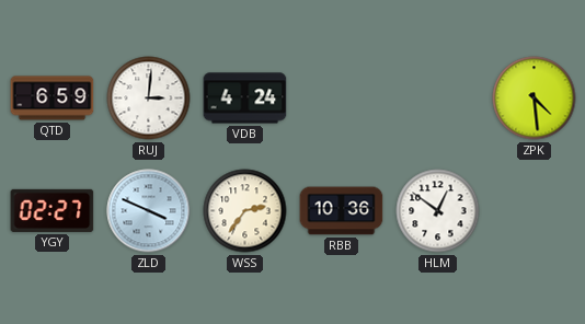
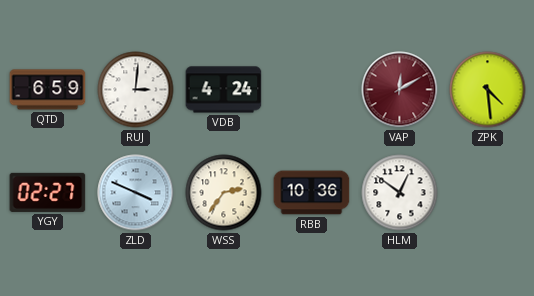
VAP: none -> 12:10 (400, 90)
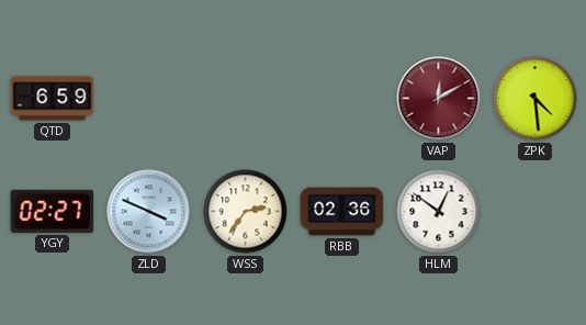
RUJ: 3:01 -> none (136, 90)
VDB: 4:24 -> none (224, 90)
RBB: 10:36 -> 02:36 (342, 212)
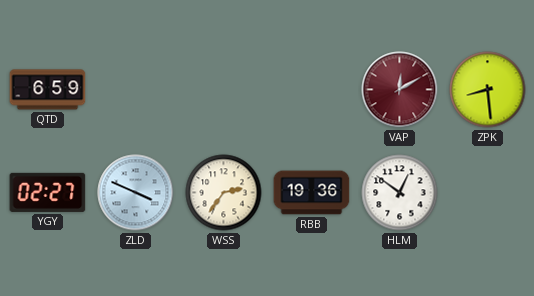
ZPK: 4:29 -> 8:29 (488, 90)
RBB: 02:36 -> 19:36 (312, 193)
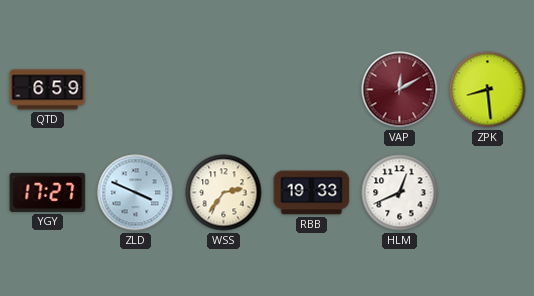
YGY: 02:27 -> 17:27 (48, 192)
RBB: 19:36 -> 19:33 (312, 193)
HLM: 12:51 -> 12:41 (400, 193)
